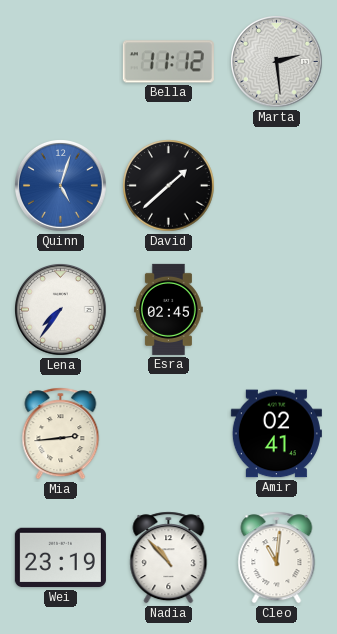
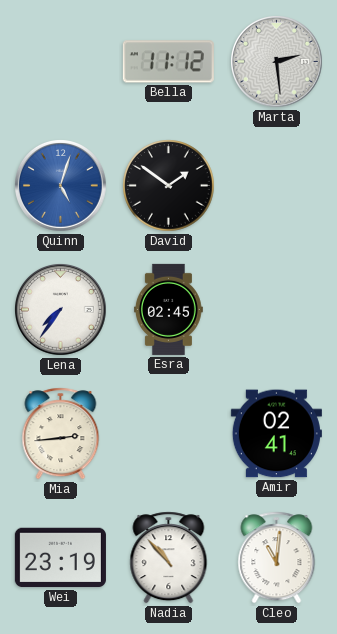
David: 1:38 -> 1:51 (169, 186)
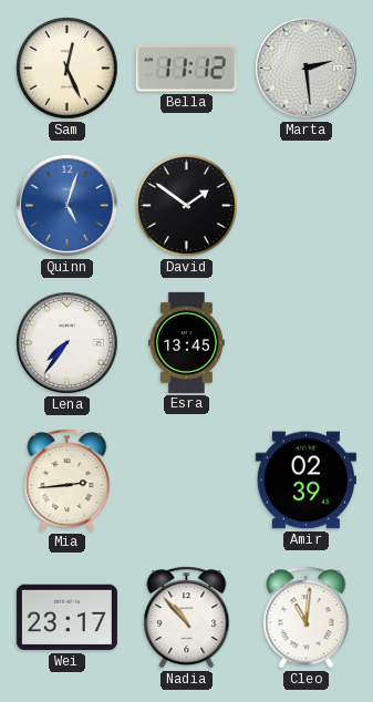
Sam: none -> 12:26 (68, 69)
Esra: 02:45 -> 13:45 (186, 342)
Amir: 02:41 -> 02:39 (305, 481)
Wei: 23:19 -> 23:17 (66, 618)
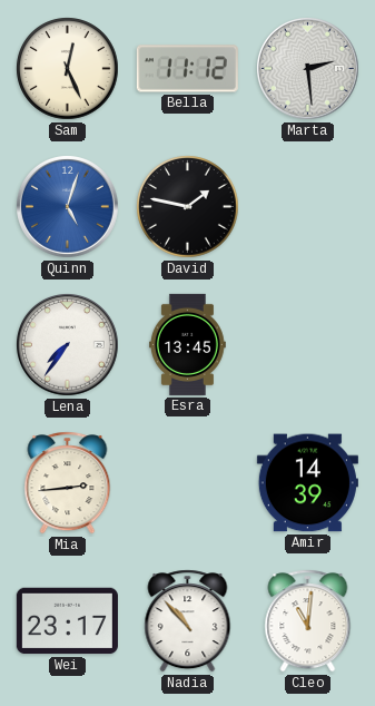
David: 1:51 -> 1:47 (188, 207)
Amir: 02:39 -> 14:39 (307, 483)
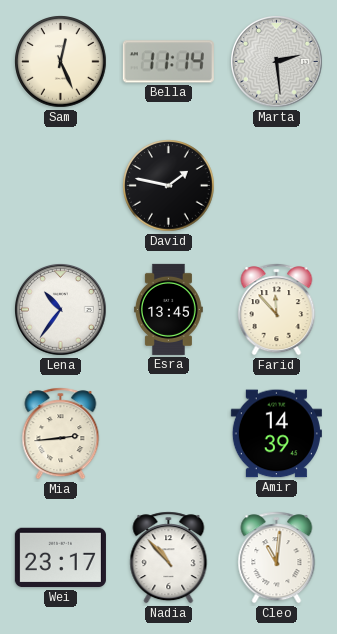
Bella: 11:12 -> 11:14 (168, 62)
Quinn: 5:03 -> none (68, 207)
Lena: 7:36 -> 10:36 (61, 310)
Farid: none -> 11:53 (277, 310)
